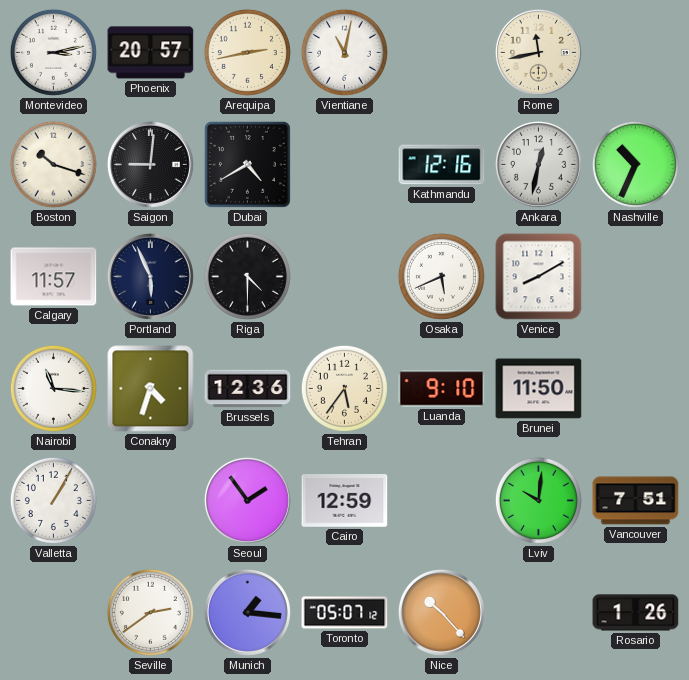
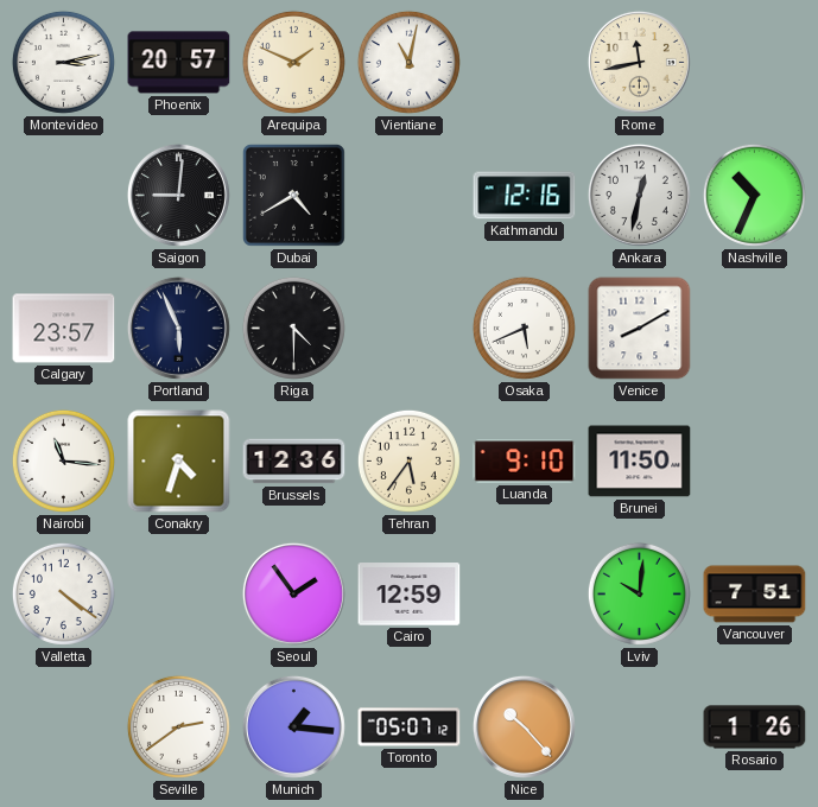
Arequipa: 2:43 -> 1:49 (293, 62)
Boston: 10:18 -> none (53, 164)
Calgary: 11:57 -> 23:57 (64, 329)
Valletta: 1:05 -> 4:21 (63, 593)
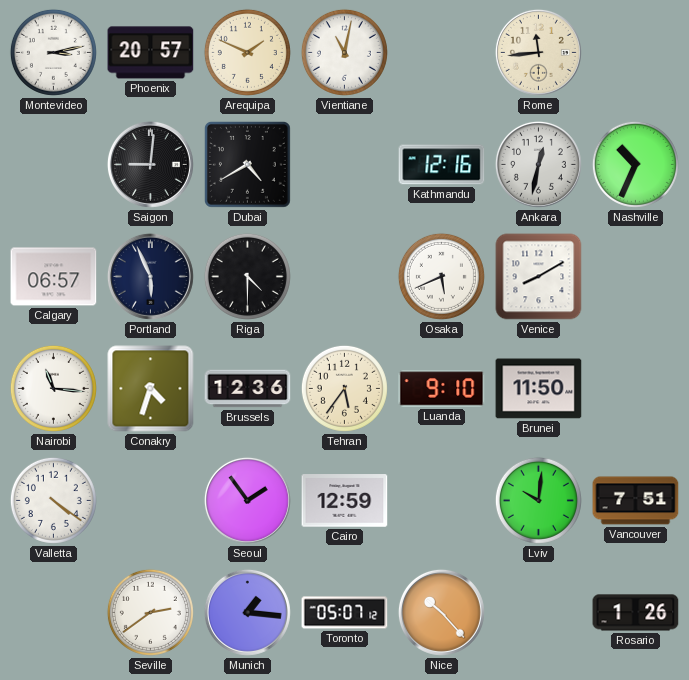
Rome: 11:43 -> 11:44 (538, 52)
Calgary: 23:57 -> 06:57 (54, 277)
